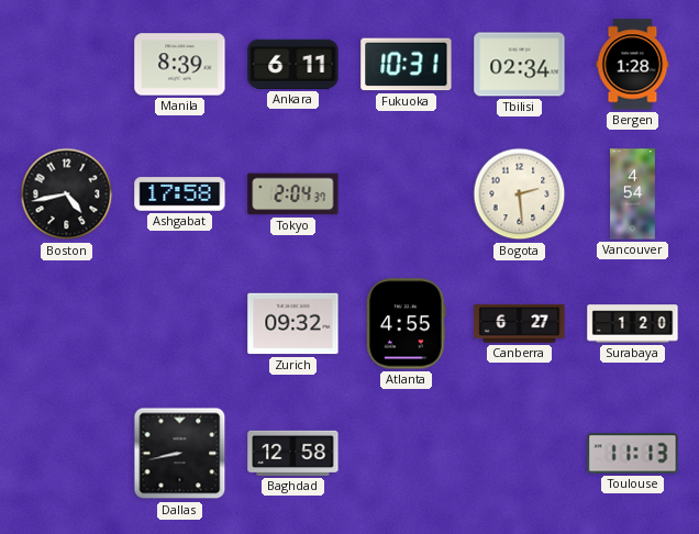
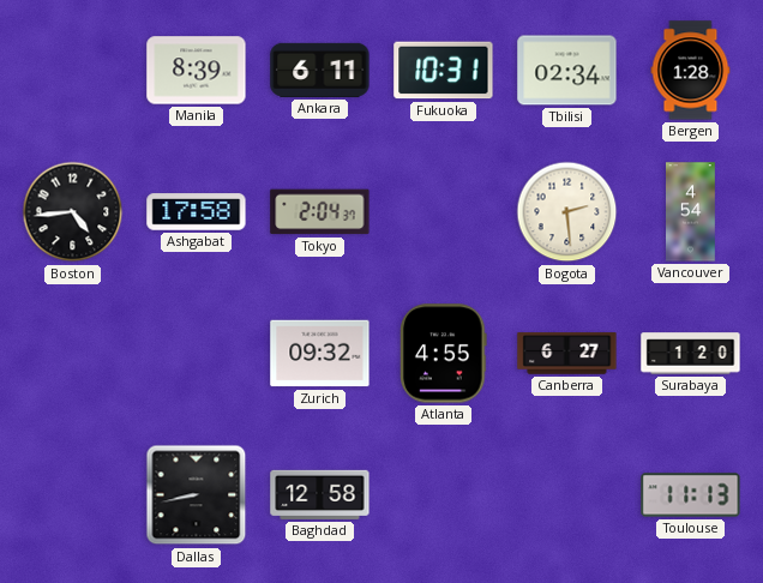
Boston: 4:43 -> 4:44 (73, 212)
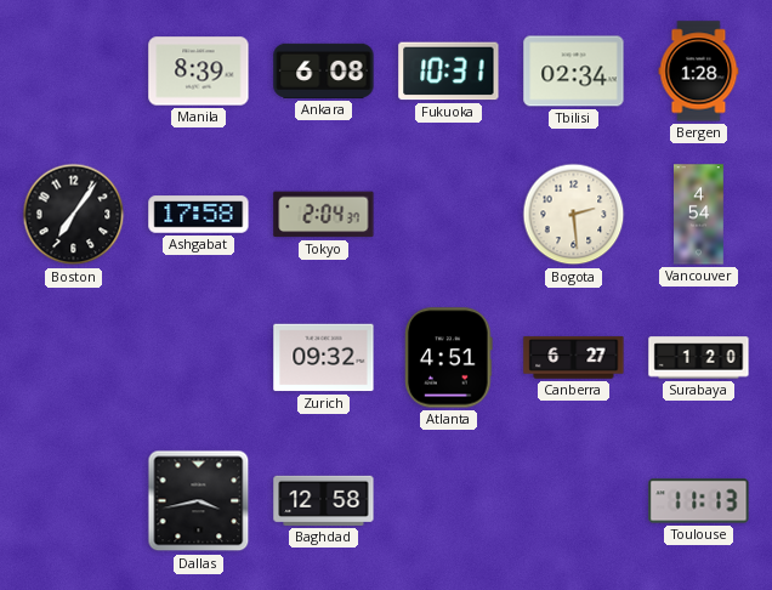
Ankara: 6:11 -> 6:08 (324, 70)
Boston: 4:44 -> 7:06 (74, 215)
Atlanta: 4:55 -> 4:51 (449, 358)
Dallas: 8:43 -> 3:43 (199, 501)
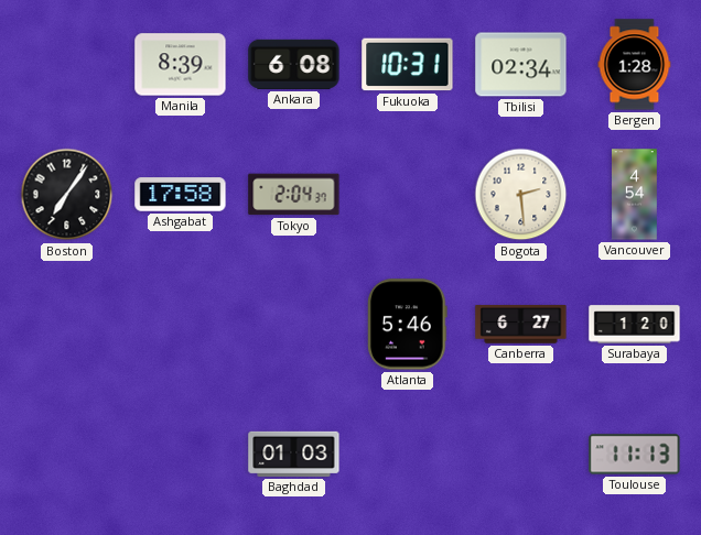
Zurich: 09:32 -> none (324, 358)
Atlanta: 4:51 -> 5:46 (408, 325)
Dallas: 3:43 -> none (199, 501)
Baghdad: 12:58 -> 01:03 (294, 454)
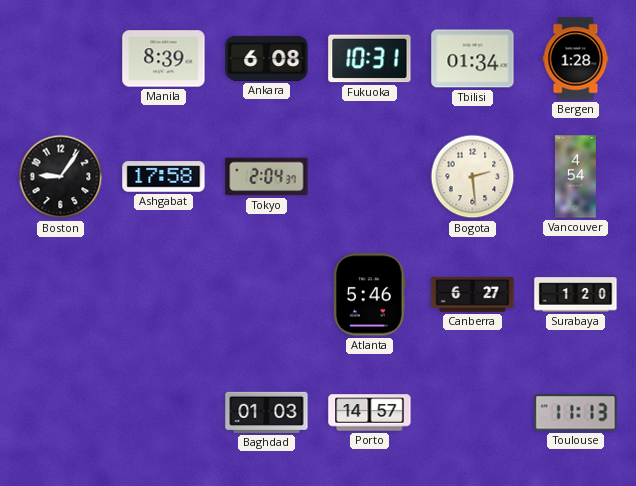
Tbilisi: 02:34 -> 01:34 (473, 59)
Boston: 7:06 -> 9:06 (61, 177)
Porto: none -> 14:57 (370, 413)
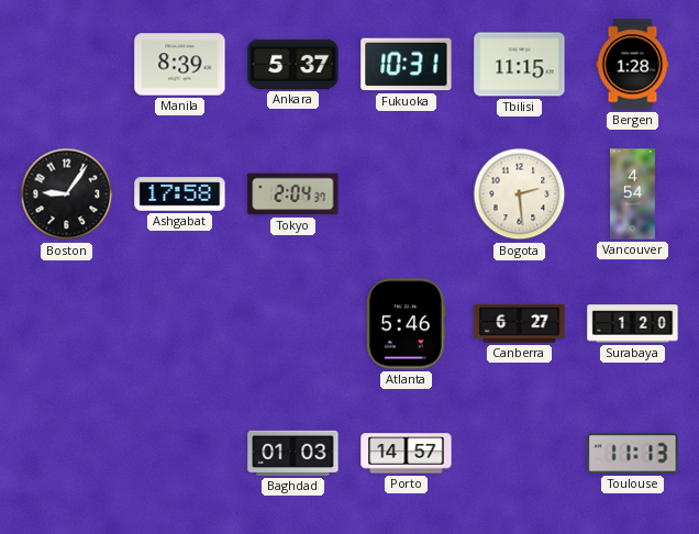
Ankara: 6:08 -> 5:37 (293, 64)
Tbilisi: 01:34 -> 11:15 (520, 65)
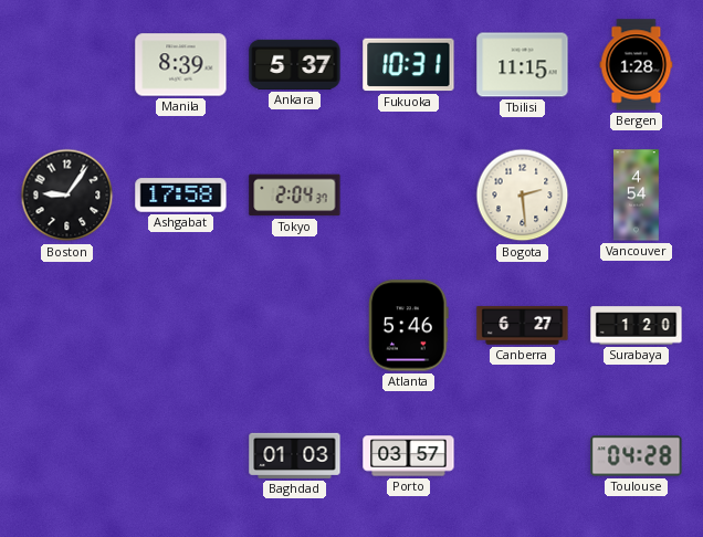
Porto: 14:57 -> 03:57 (409, 456)
Toulouse: 11:13 -> 04:28 (637, 456)
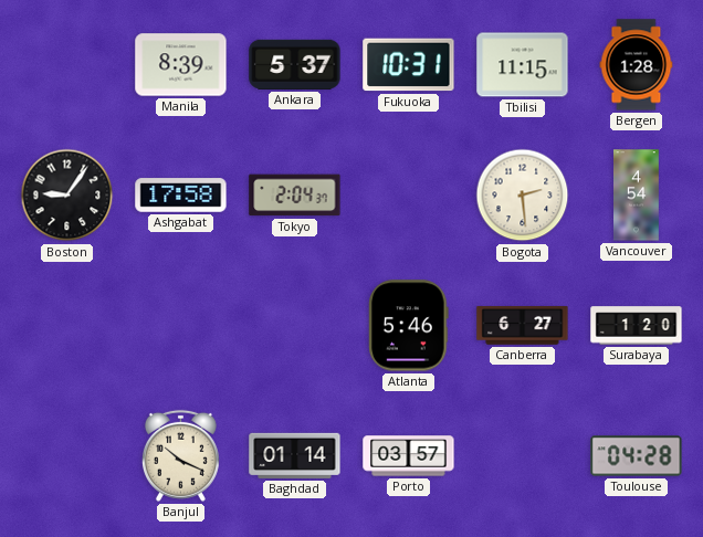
Banjul: none -> 10:19 (180, 455)
Baghdad: 01:03 -> 01:14 (295, 455)
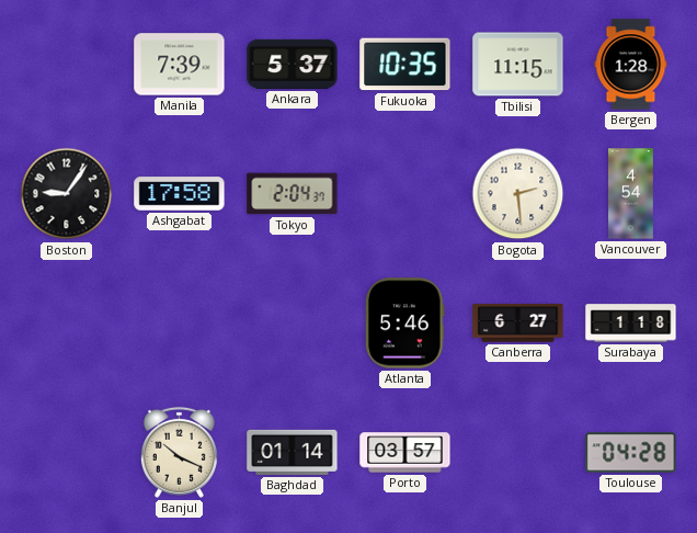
Manila: 8:39 -> 7:39 (180, 65)
Fukuoka: 10:31 -> 10:35 (405, 65)
Surabaya: 1:20 -> 1:18 (631, 324)
